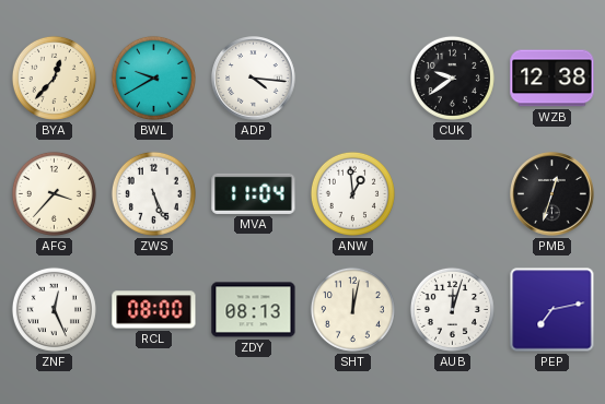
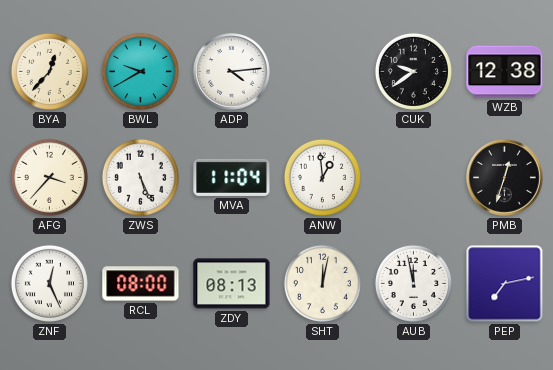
ADP: 4:16 -> 4:14 (232, 72)
AUB: 12:03 -> 11:58 (413, 283)
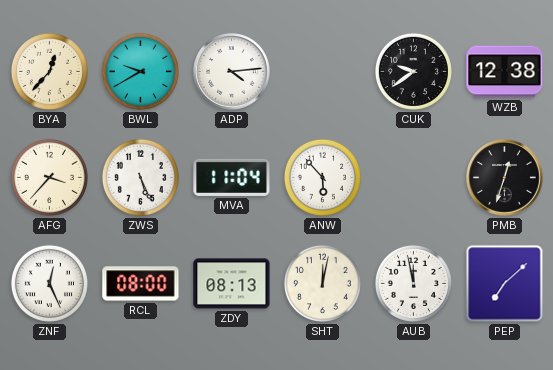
ANW: 12:59 -> 5:53 (322, 177)
PEP: 7:13 -> 7:08 (505, 284)
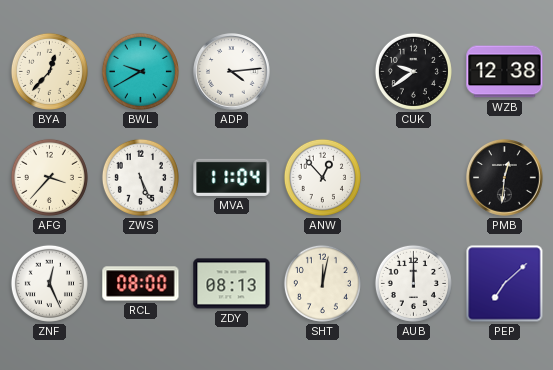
ANW: 5:53 -> 12:53 (322, 177)
PMB: 12:33 -> 12:31 (505, 178)
AUB: 11:58 -> 12:00 (413, 283)
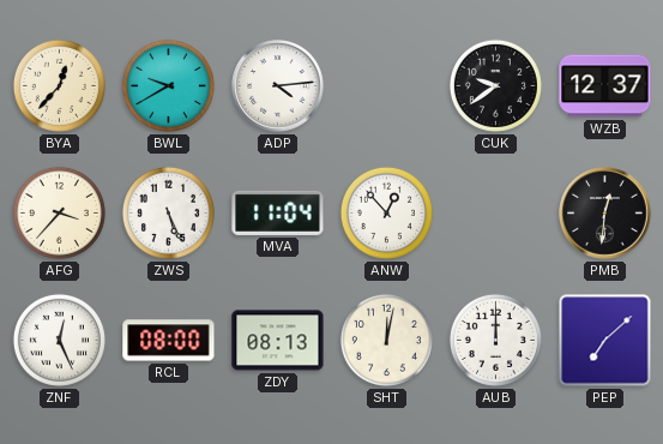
WZB: 12:38 -> 12:37 (605, 86)
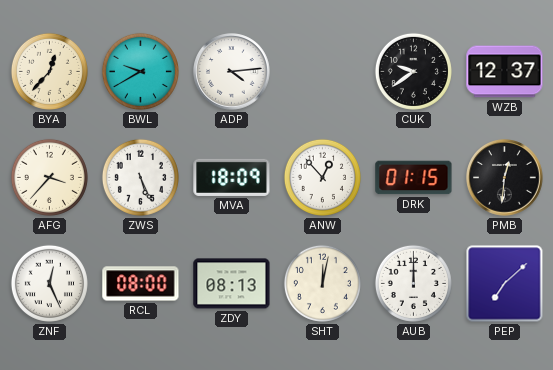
MVA: 11:04 -> 18:09 (232, 177)
DRK: none -> 01:15 (414, 178)
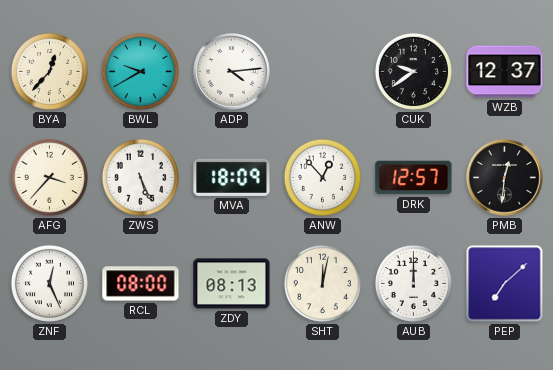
DRK: 01:15 -> 12:57 (414, 178)
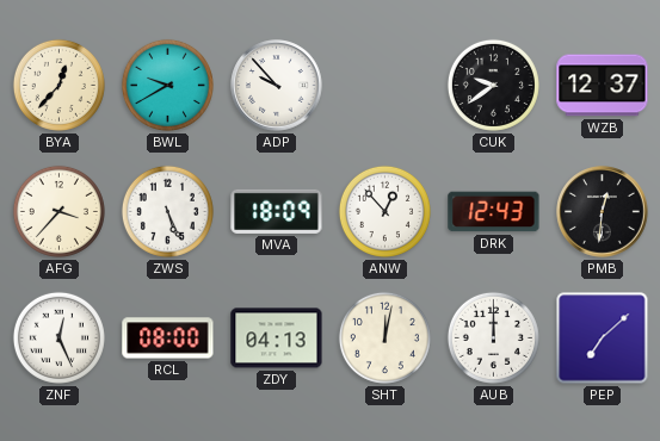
ADP: 4:14 -> 9:53 (277, 86)
DRK: 12:57 -> 12:43 (494, 212)
ZDY: 08:13 -> 04:13 (277, 338)
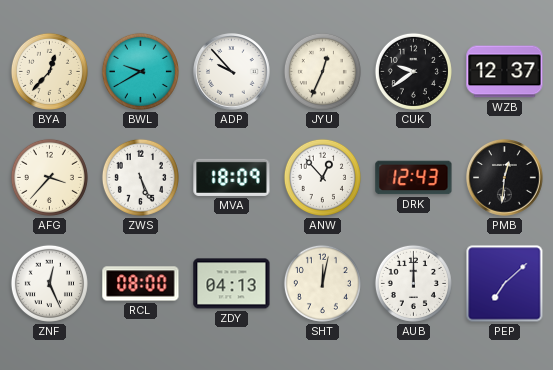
JYU: none -> 12:34 (322, 71)
